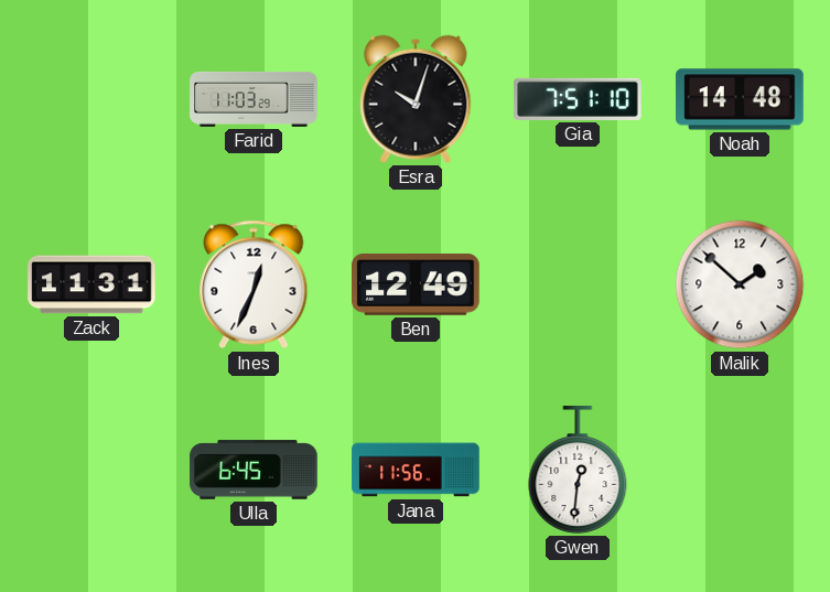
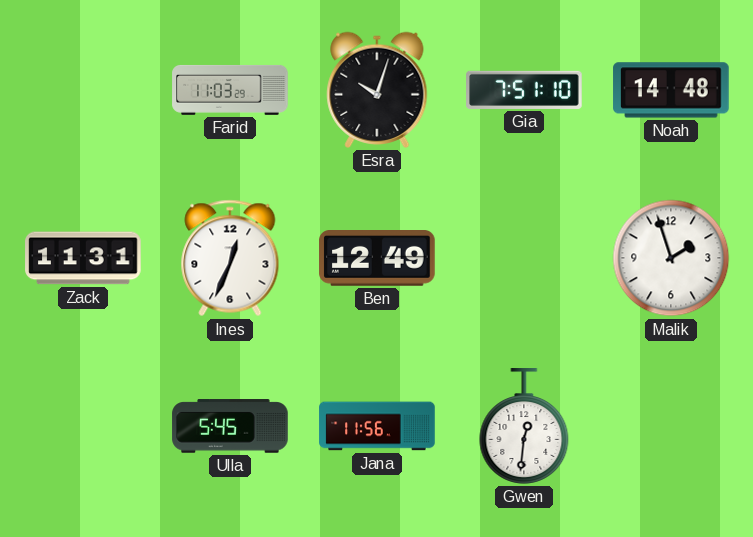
Malik: 1:52 -> 1:57 (671, 258)
Ulla: 6:45 -> 5:45 (230, 426)
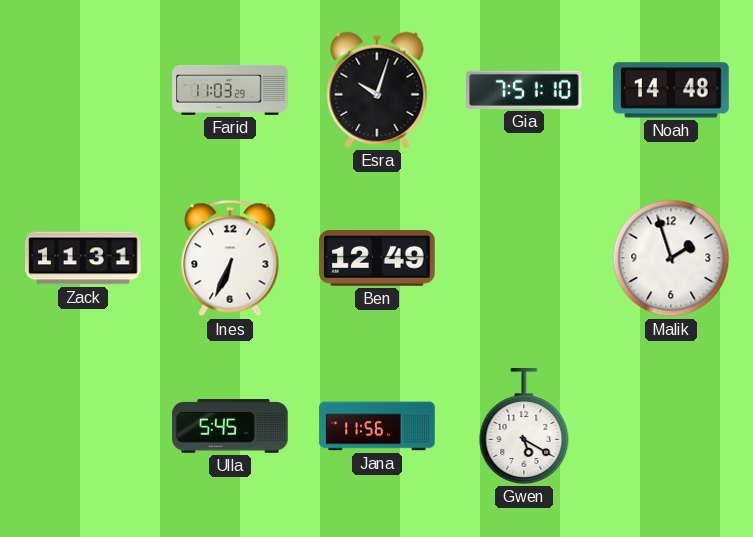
Ines: 12:34 -> 6:34 (230, 258)
Gwen: 12:31 -> 5:20 (524, 426)
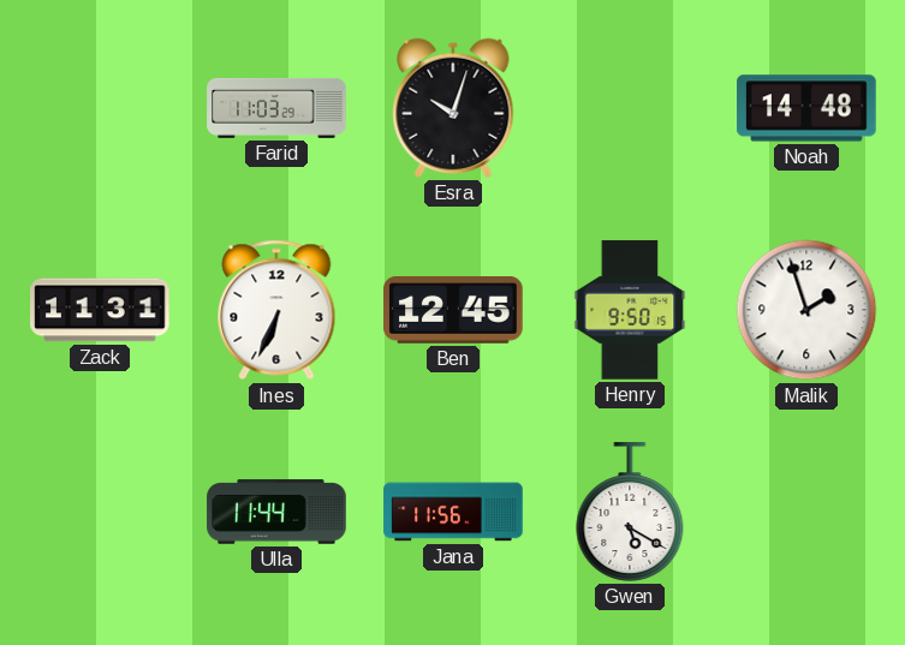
Gia: 7:51 -> none (524, 90)
Ben: 12:49 -> 12:45 (453, 311)
Henry: none -> 9:50 (630, 310)
Ulla: 5:45 -> 11:44 (276, 512)
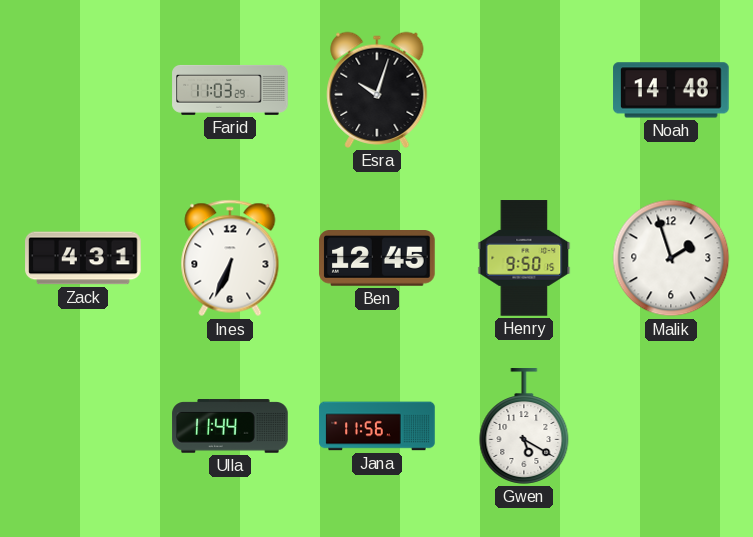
Zack: 11:31 -> 4:31 (83, 258)
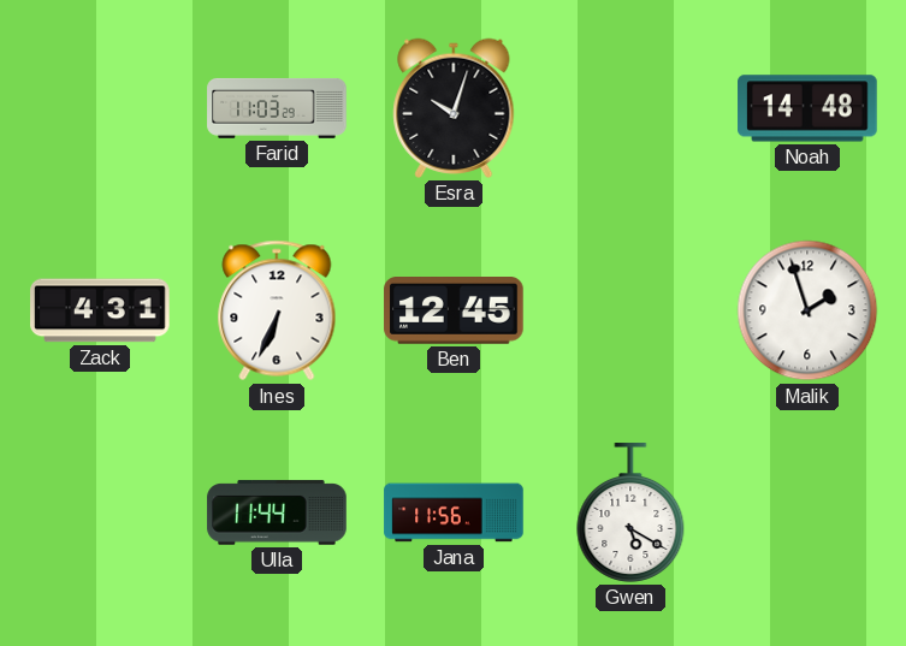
Henry: 9:50 -> none (524, 258)
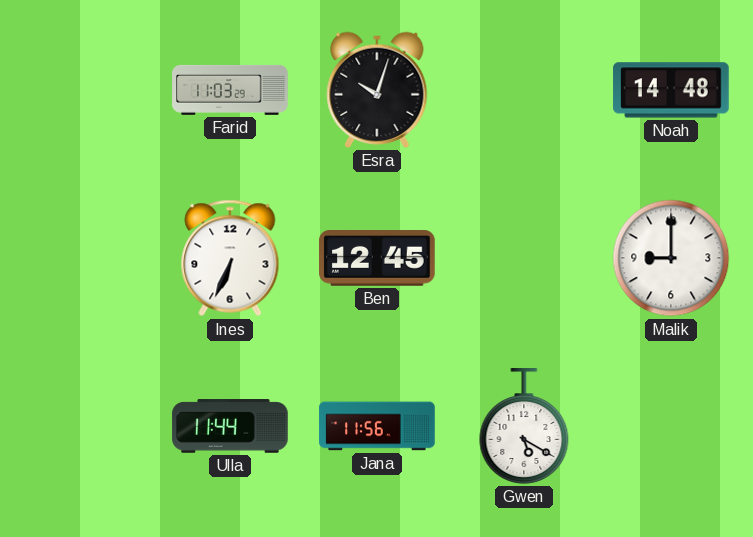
Zack: 4:31 -> none (100, 310)
Malik: 1:57 -> 9:00 (671, 258)
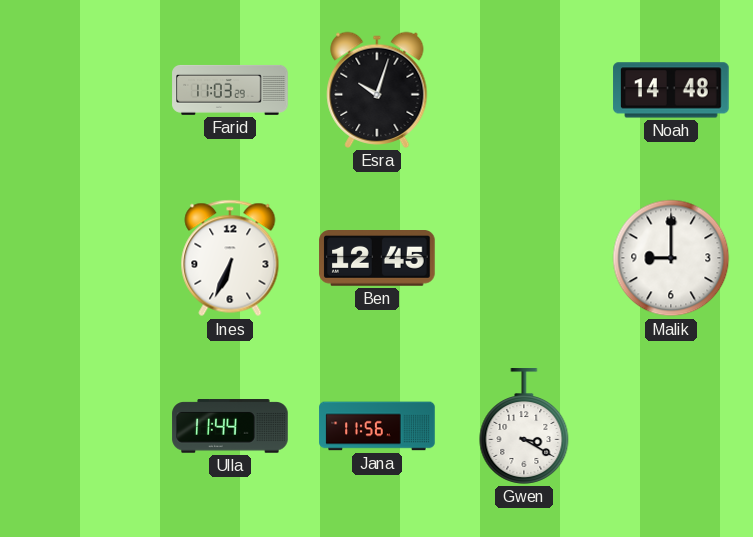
Gwen: 5:20 -> 3:20 (524, 426)
